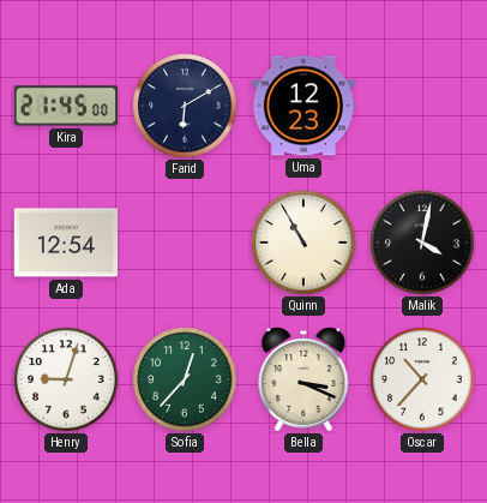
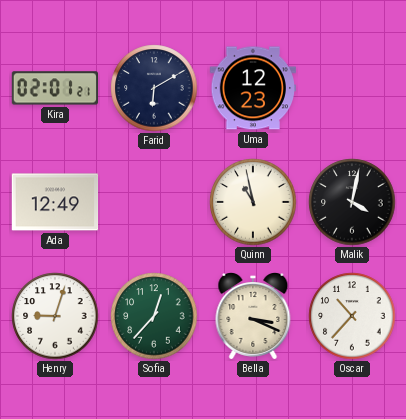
Kira: 21:45 -> 02:01 (54, 88)
Ada: 12:54 -> 12:49 (55, 202)
Quinn: 10:55 -> 10:58 (253, 202)
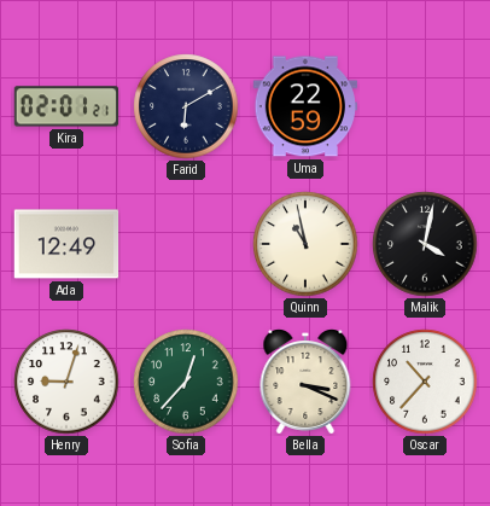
Uma: 12:23 -> 22:59 (304, 106)
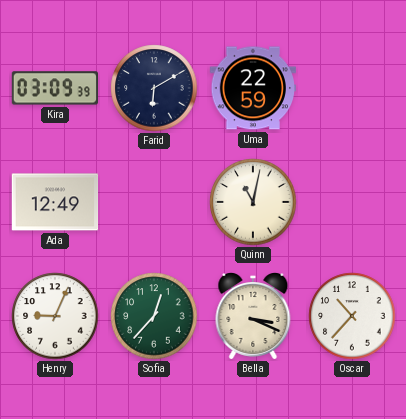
Kira: 02:01 -> 03:09 (54, 88)
Quinn: 10:58 -> 11:02 (253, 202)
Malik: 4:02 -> none (425, 244)
Henry: 9:03 -> 9:04 (55, 316)
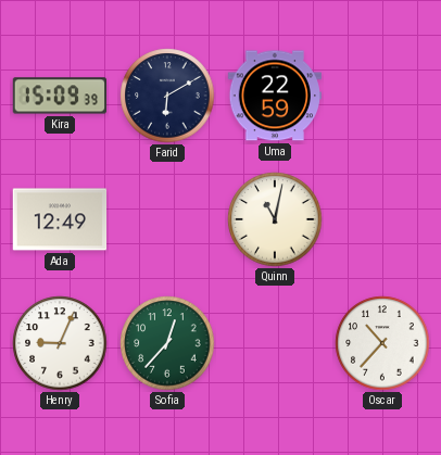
Kira: 03:09 -> 15:09 (59, 96)
Bella: 3:19 -> none (253, 317)
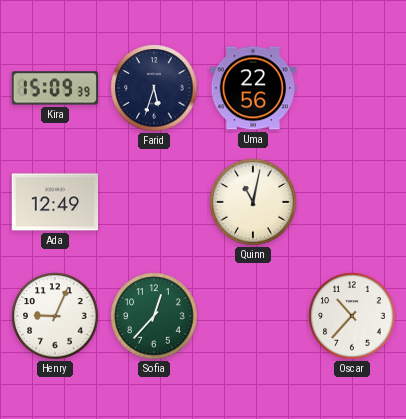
Farid: 6:10 -> 5:33 (154, 88)
Uma: 22:59 -> 22:56 (252, 88)
